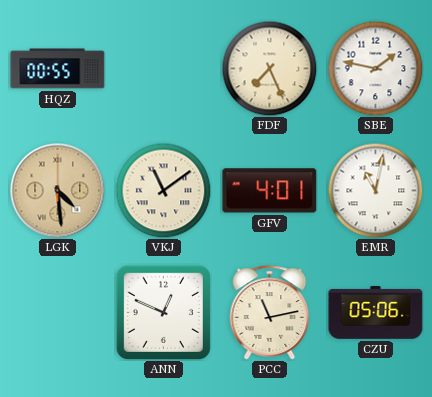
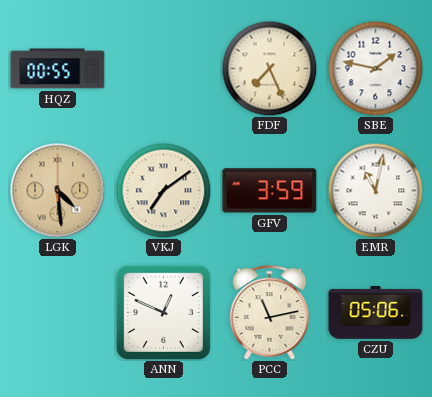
VKJ: 11:09 -> 7:09 (163, 190)
GFV: 4:01 -> 3:59 (270, 191)
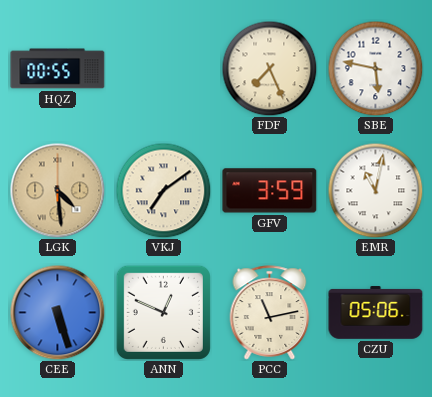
SBE: 1:47 -> 5:47 (375, 68)
CEE: none -> 5:27 (57, 312)
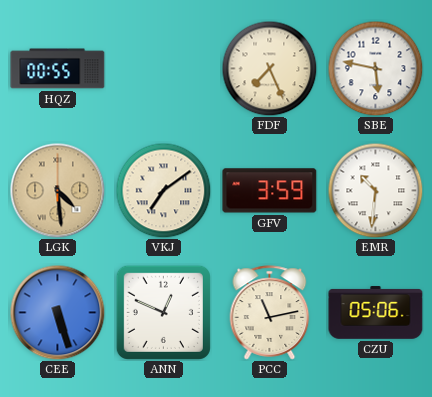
EMR: 11:02 -> 10:31 (375, 190)
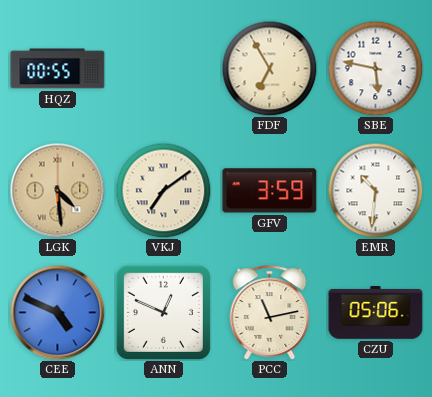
FDF: 7:26 -> 6:55 (269, 68)
CEE: 5:27 -> 4:49 (57, 312)
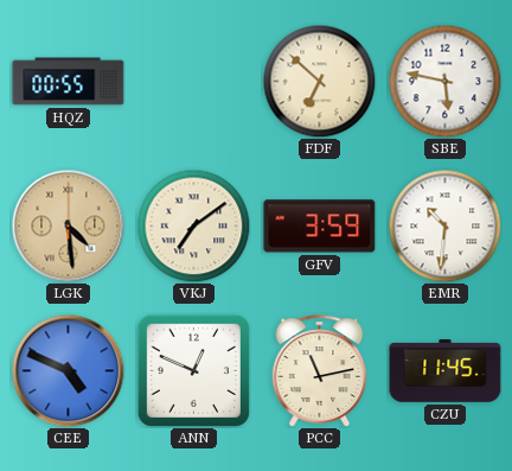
FDF: 6:55 -> 6:52 (319, 81)
CZU: 05:06 -> 11:45 (446, 371)
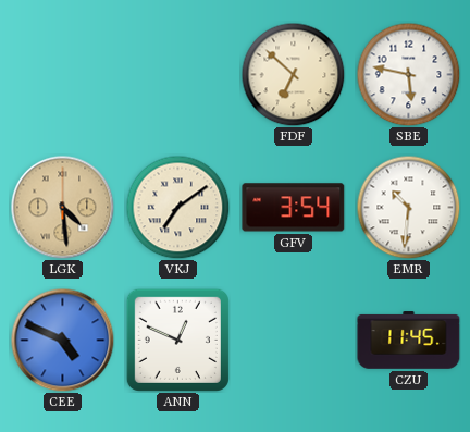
HQZ: 00:55 -> none (69, 82)
GFV: 3:59 -> 3:54 (294, 208)
PCC: 11:13 -> none (320, 371)
